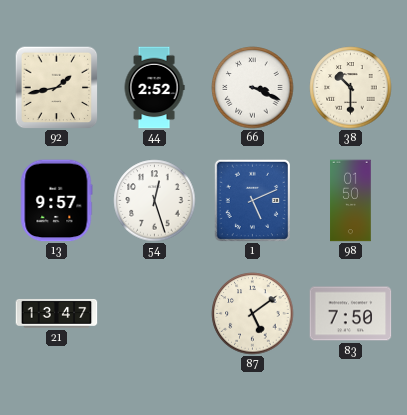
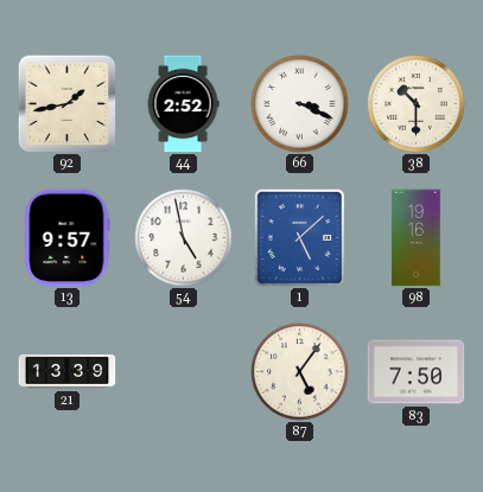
54: 12:27 -> 4:58 (184, 238)
1: 5:11 -> 5:08 (299, 237)
98: 01:50 -> 19:16 (417, 238)
21: 13:47 -> 13:39 (68, 371)
87: 5:09 -> 5:06 (300, 372)
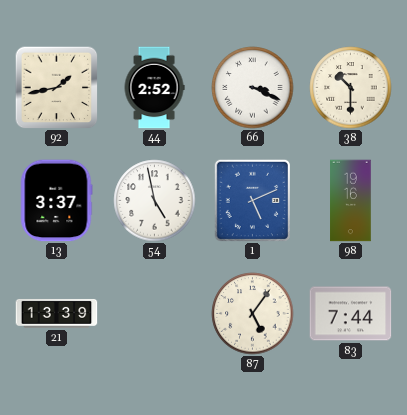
13: 9:57 -> 3:37 (57, 201)
1: 5:08 -> 5:11 (252, 200)
83: 7:50 -> 7:44 (351, 314)
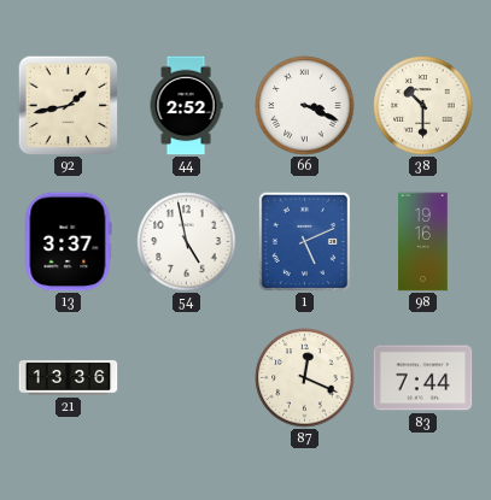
21: 13:39 -> 13:36 (69, 377)
87: 5:06 -> 12:19 (305, 378)
